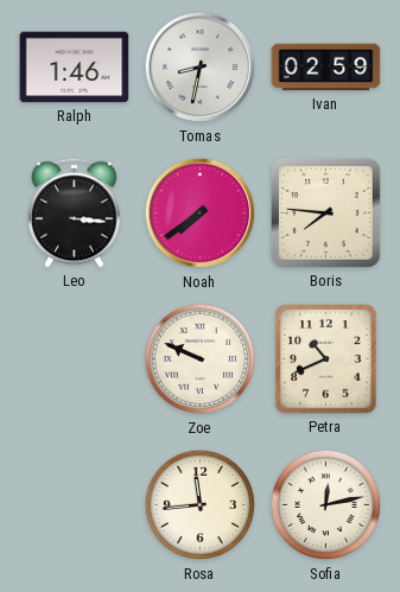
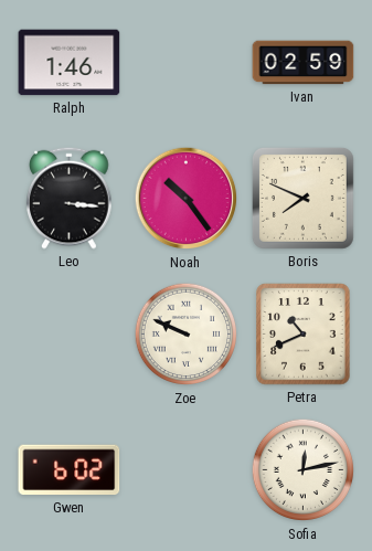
Tomas: 8:32 -> none (201, 68)
Noah: 7:39 -> 10:24 (187, 199)
Boris: 7:46 -> 7:49 (302, 198)
Gwen: none -> 6:02 (70, 470)
Rosa: 11:44 -> none (201, 505)
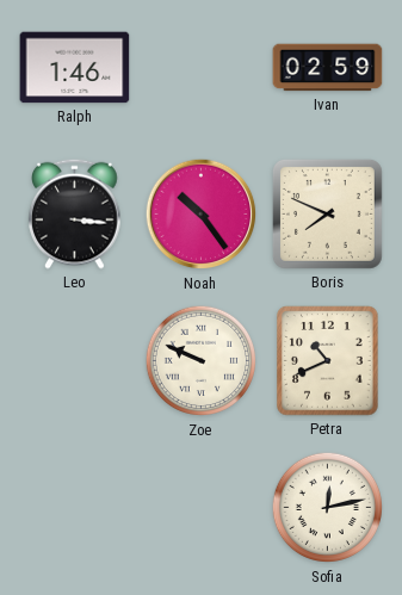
Gwen: 6:02 -> none (70, 470)
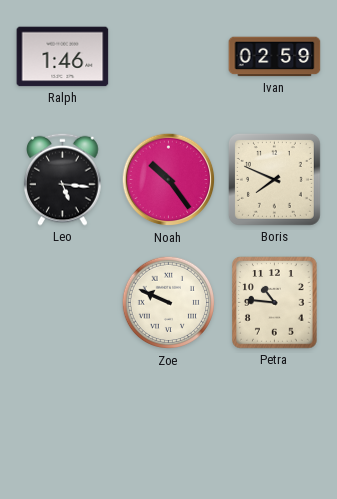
Leo: 3:16 -> 5:16 (63, 179)
Petra: 10:41 -> 10:46 (275, 303)
Sofia: 12:13 -> none (328, 508)
